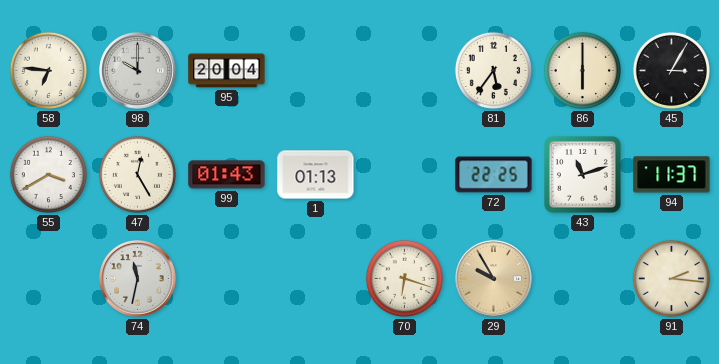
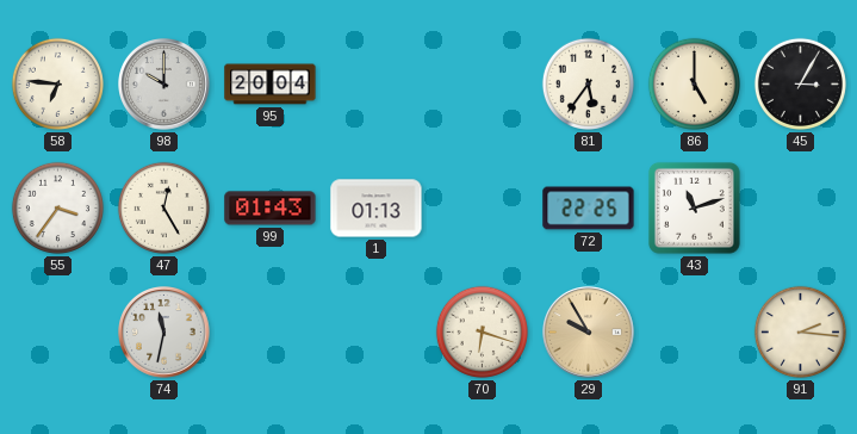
86: 6:00 -> 5:00 (694, 83)
55: 3:40 -> 3:36 (57, 207)
94: 11:37 -> none (672, 175)
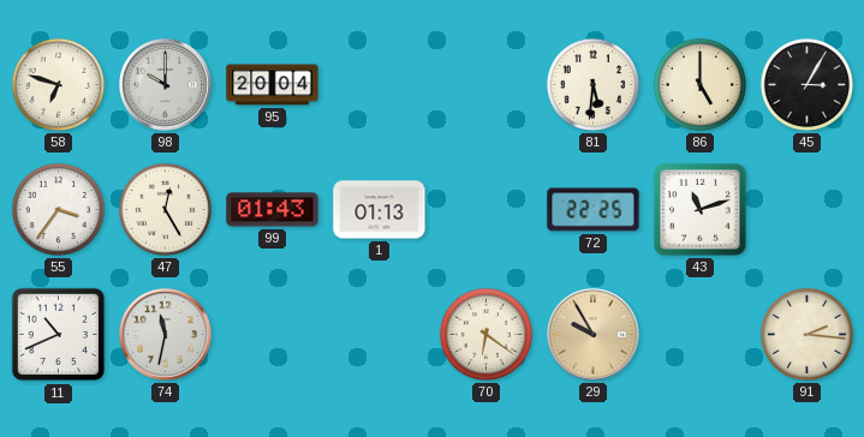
58: 6:46 -> 6:48 (58, 84)
81: 5:36 -> 5:31 (592, 84)
11: none -> 10:41 (59, 335)
70: 6:18 -> 6:21 (485, 334)
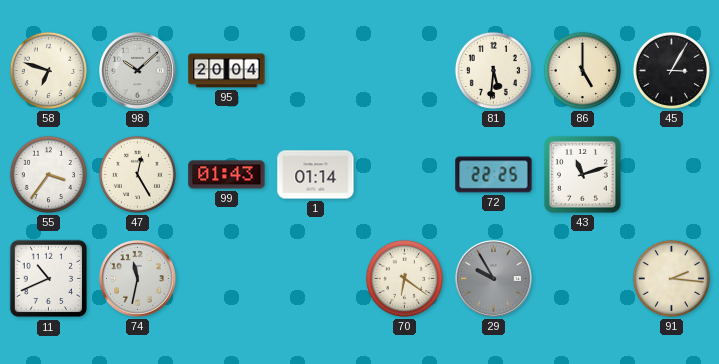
98: 10:00 -> 10:08 (138, 71)
1: 01:13 -> 01:14 (316, 175)
29 dial: champagne -> grey (494, 279)
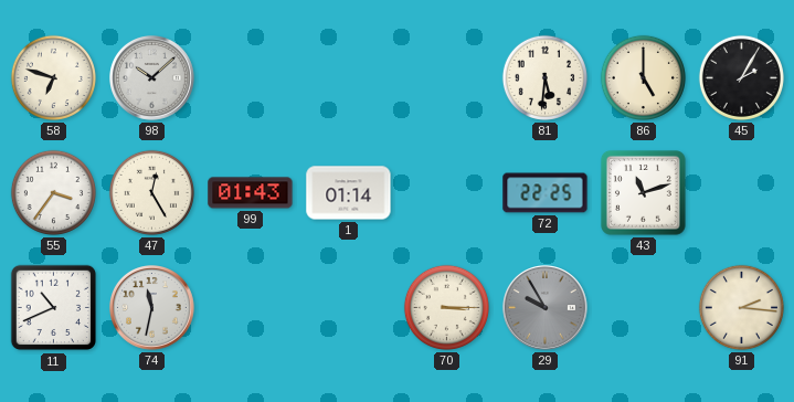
95: 20:04 -> none (227, 71)
45: 3:05 -> 2:05 (741, 77)
70: 6:21 -> 3:15 (446, 307)
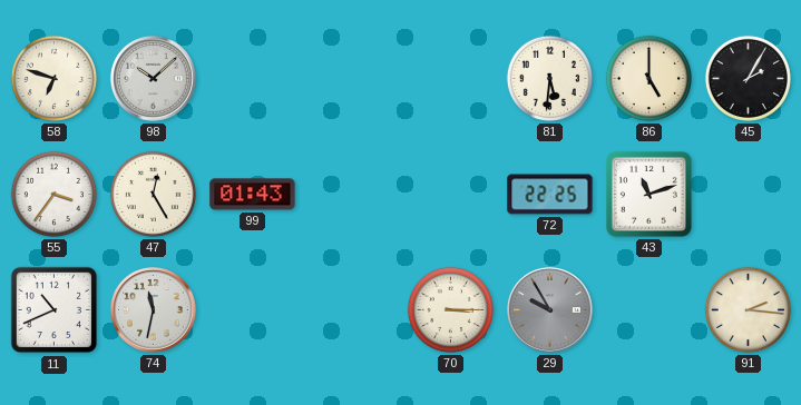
1: 01:14 -> none (349, 193)
